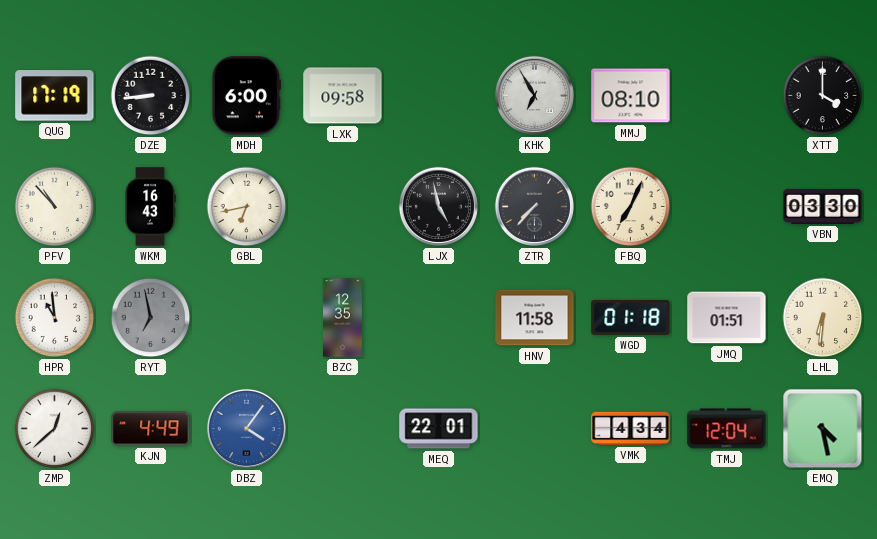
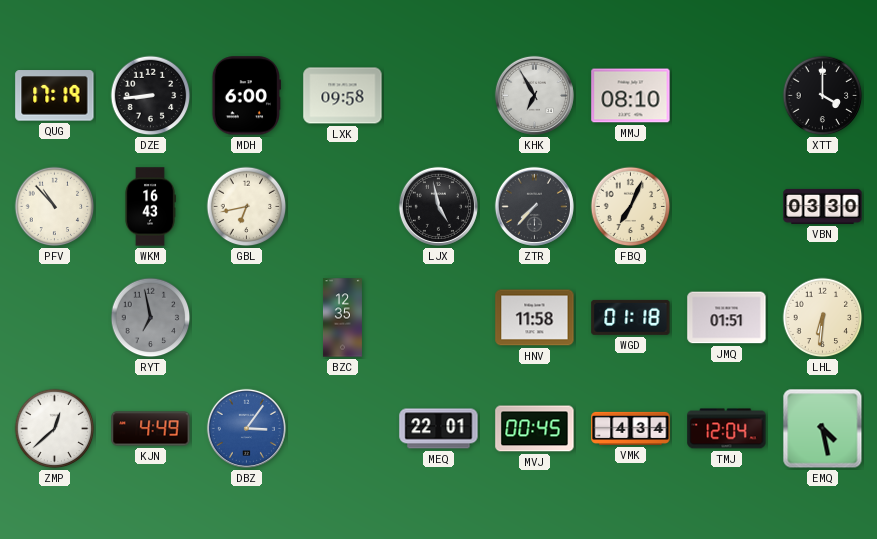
HPR: 10:59 -> none (55, 318)
DBZ: 4:06 -> 3:06 (246, 428)
MVJ: none -> 00:45 (535, 429)
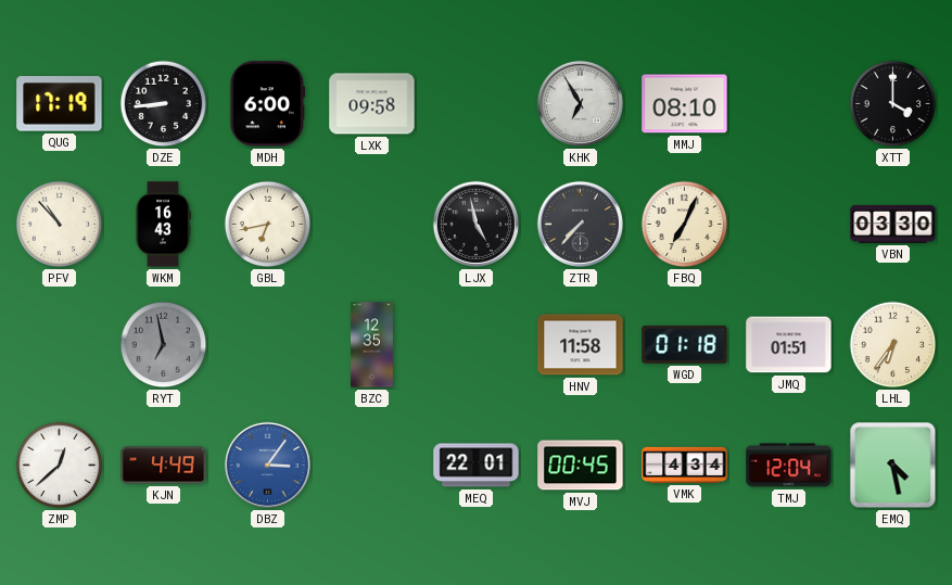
LHL: 6:31 -> 6:36 (893, 345)
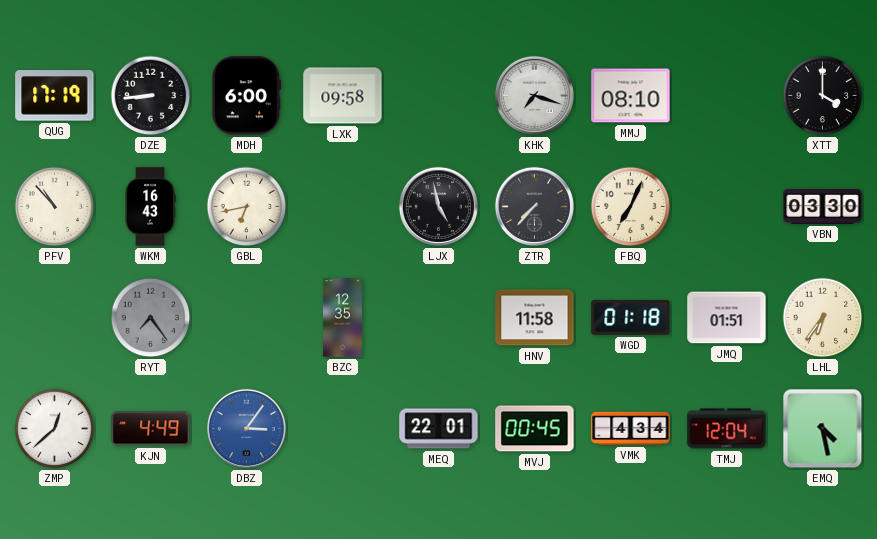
KHK: 6:55 -> 7:18 (534, 95)
RYT: 6:58 -> 7:24 (151, 318)
